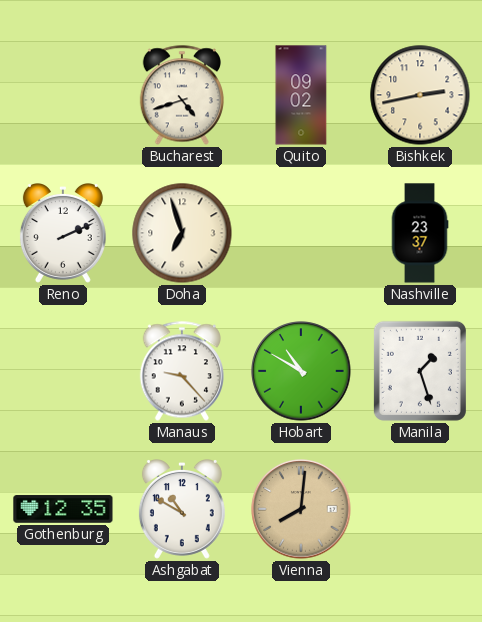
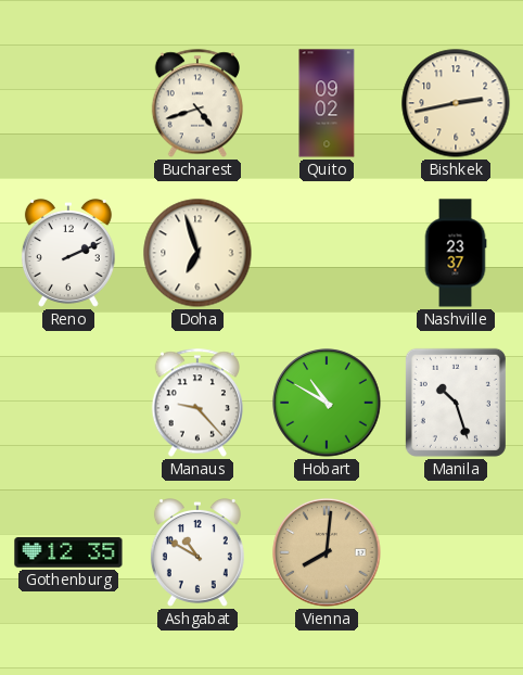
Manila: 1:27 -> 10:27 (456, 403)
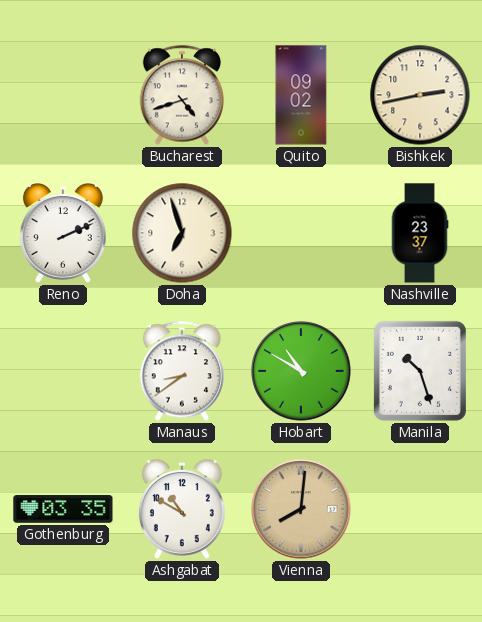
Manaus: 9:23 -> 8:39 (182, 371)
Gothenburg: 12:35 -> 03:35 (63, 509)
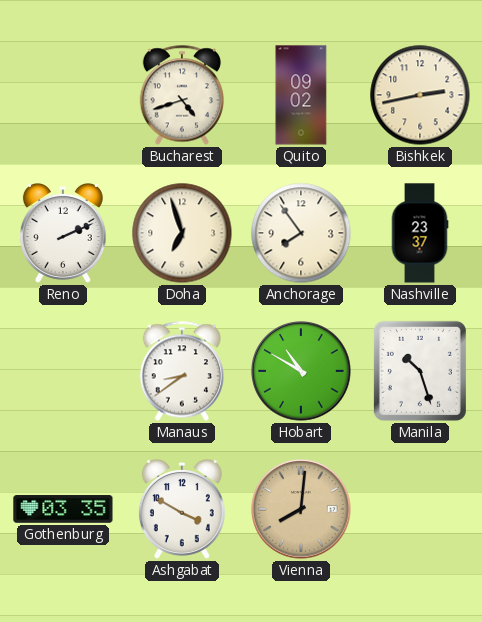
Anchorage: none -> 7:54 (301, 233)
Ashgabat: 10:50 -> 3:50 (182, 510)
